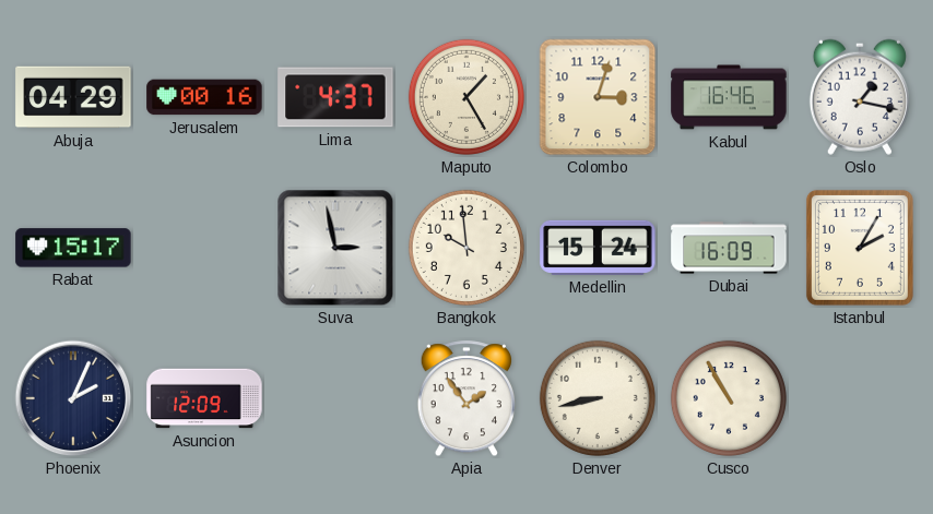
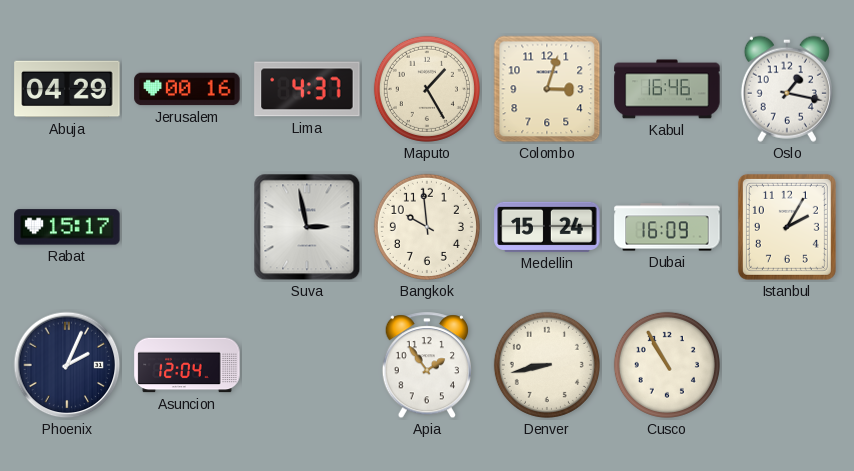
Asuncion: 12:09 -> 12:04 (187, 365)
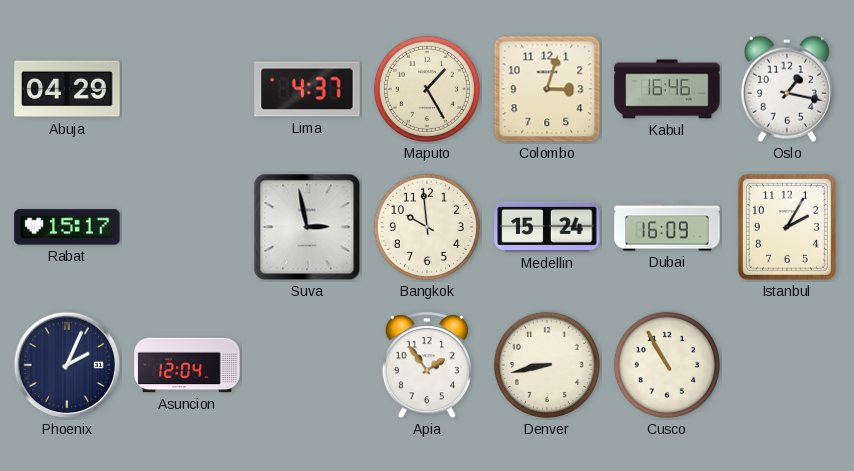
Jerusalem: 00:16 -> none (187, 89)
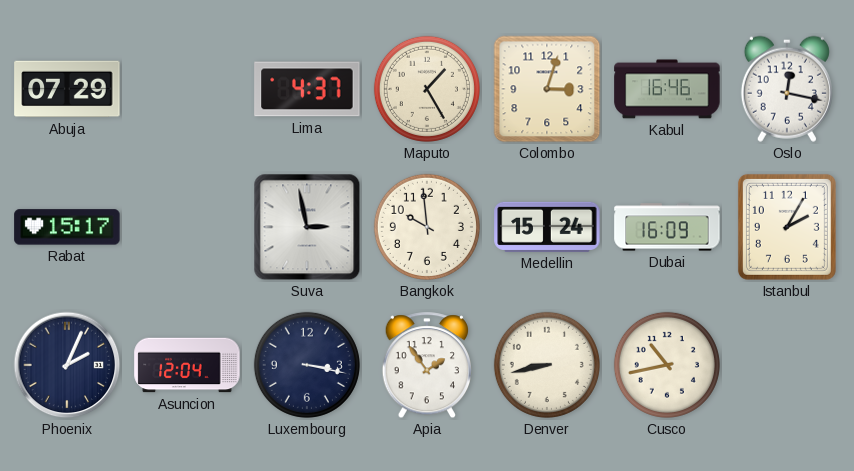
Abuja: 04:29 -> 07:29 (67, 89)
Oslo: 1:17 -> 12:17 (787, 89)
Luxembourg: none -> 3:17 (307, 365)
Cusco: 10:55 -> 10:43 (667, 365)
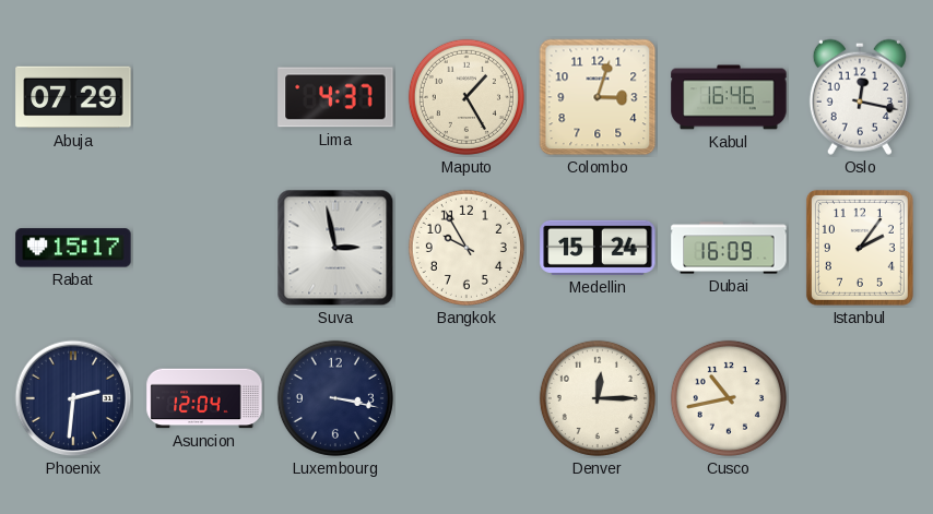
Bangkok: 9:59 -> 9:55 (466, 248)
Istanbul: 2:05 -> 2:06 (860, 248)
Phoenix: 2:04 -> 2:31 (73, 398)
Apia: 1:54 -> none (426, 366)
Denver: 8:43 -> 12:15 (598, 398)
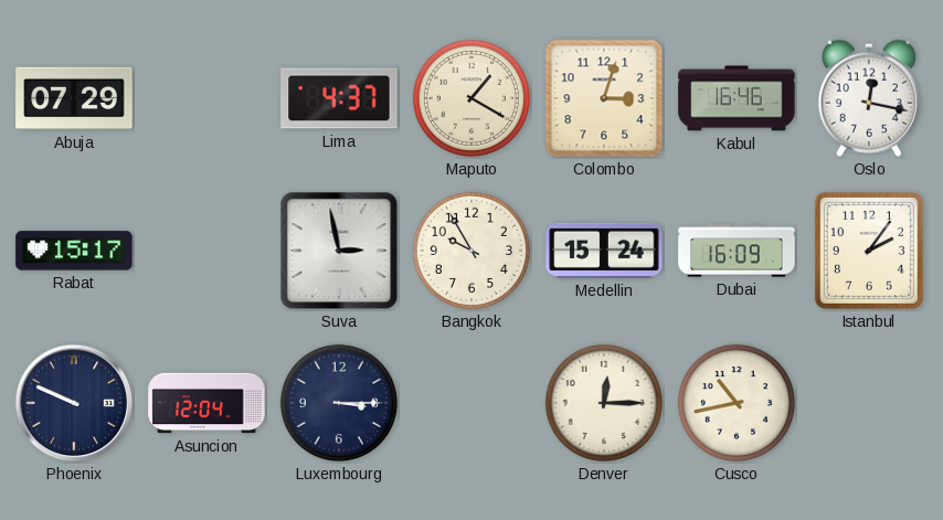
Maputo: 1:25 -> 1:20 (471, 98)
Phoenix: 2:31 -> 9:49 (74, 403)
Luxembourg: 3:17 -> 3:15 (339, 403)
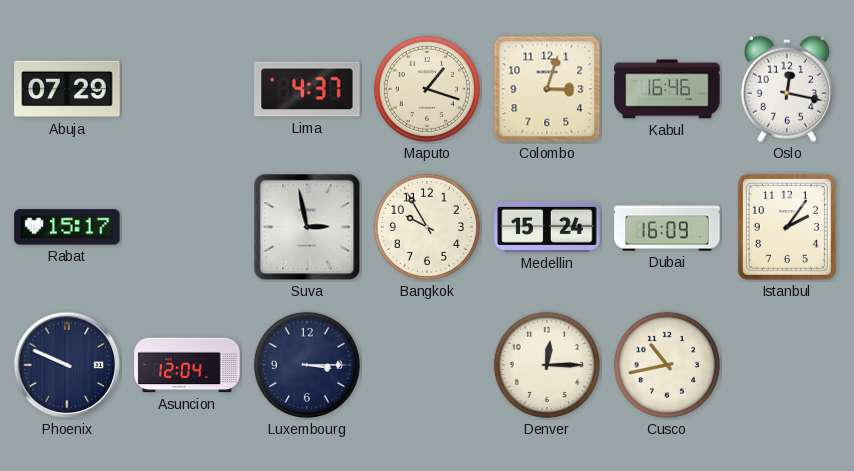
Maputo: 1:20 -> 1:18 (427, 89)
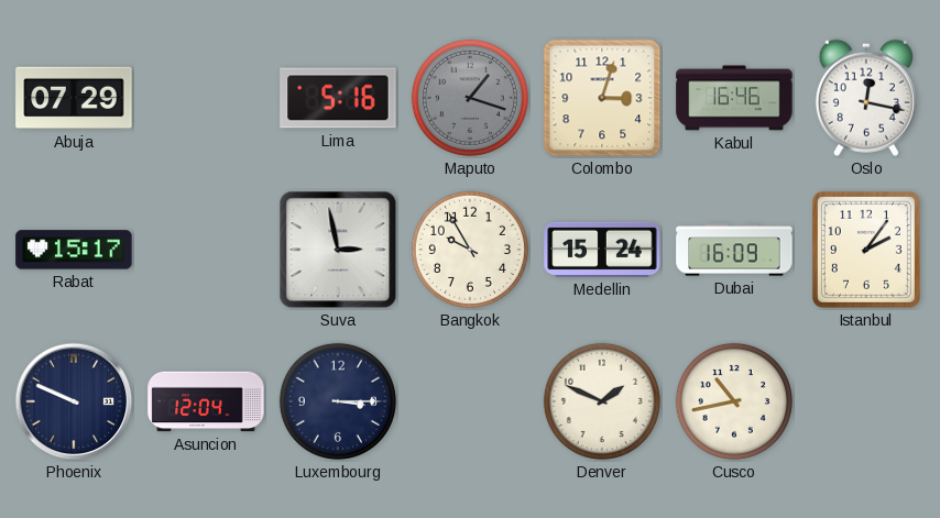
Lima: 4:37 -> 5:16 (338, 98)
Maputo dial: cream -> grey (470, 98)
Denver: 12:15 -> 1:49 (602, 401)
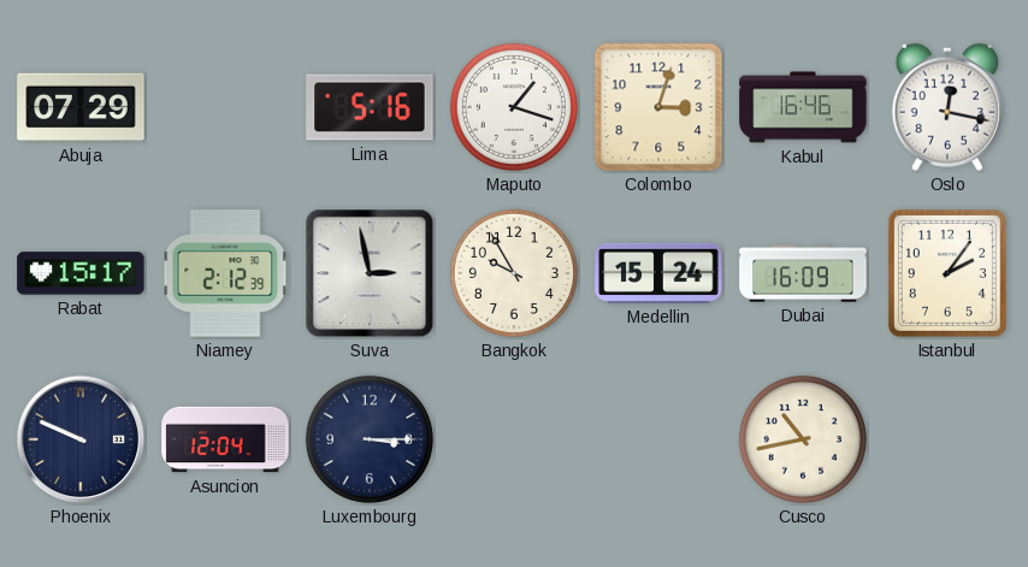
Maputo dial: grey -> white (514, 107)
Niamey: none -> 2:12 (225, 273)
Denver: 1:49 -> none (602, 401)
